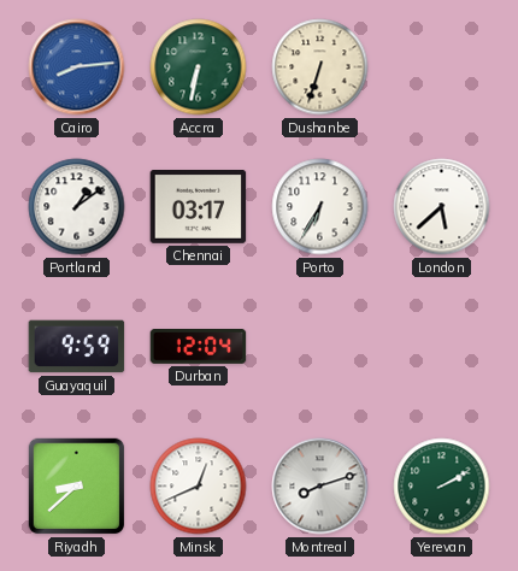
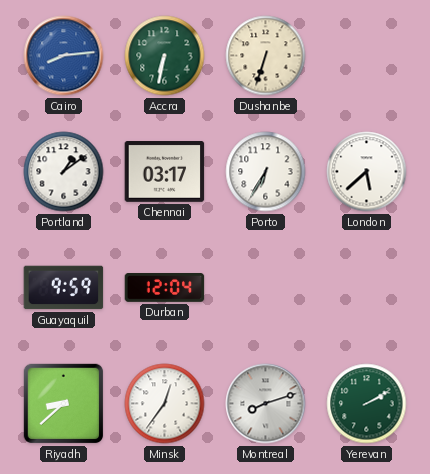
Minsk: 12:41 -> 12:36 (165, 404)
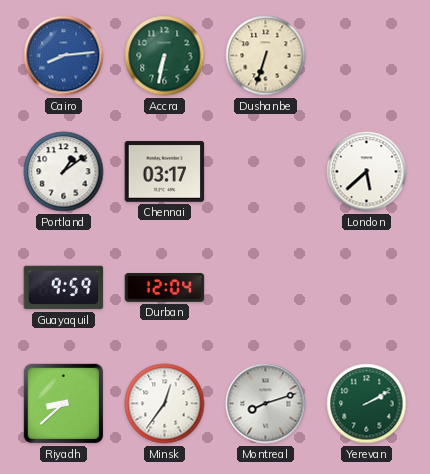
Porto: 6:35 -> none (266, 172)
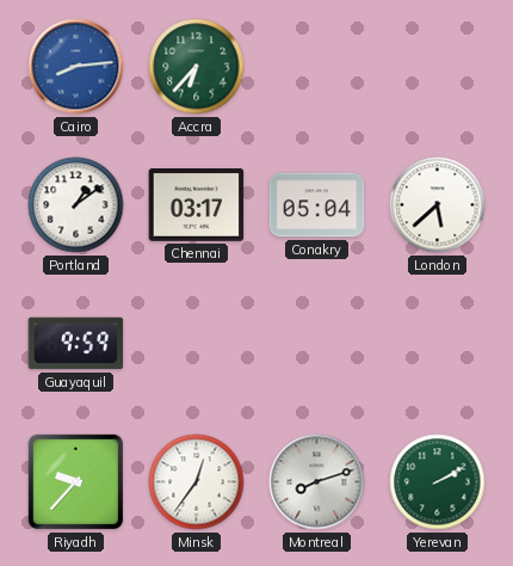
Accra: 6:32 -> 6:37 (197, 67)
Dushanbe: 6:33 -> none (266, 56)
Conakry: none -> 05:04 (317, 205)
Durban: 12:04 -> none (165, 288)
Riyadh: 8:38 -> 9:37 (76, 482)
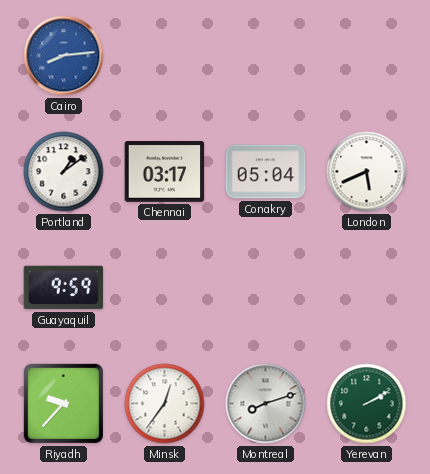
Accra: 6:37 -> none (197, 67)
London: 5:38 -> 5:41 (367, 172)
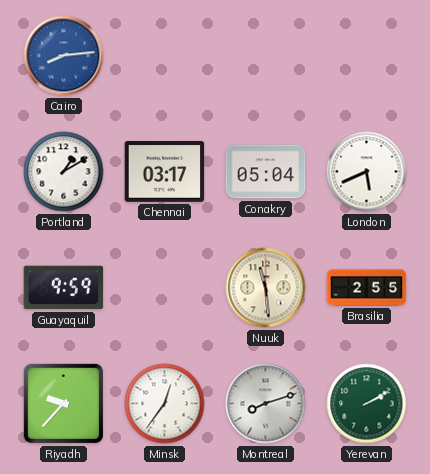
Portland: 1:09 -> 1:10 (64, 172)
Nuuk: none -> 11:29 (266, 288)
Brasilia: none -> 2:55 (367, 288)
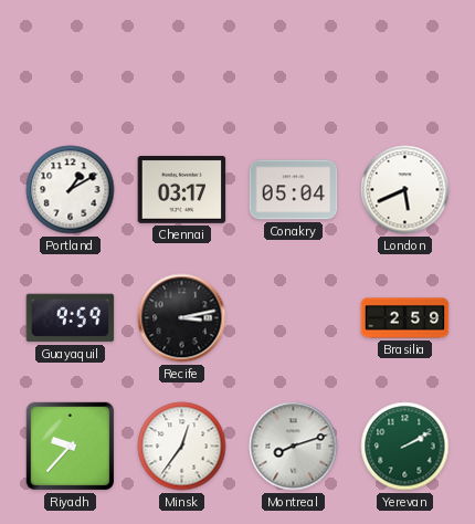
Cairo: 8:14 -> none (64, 56)
Recife: none -> 3:13 (182, 318)
Nuuk: 11:29 -> none (266, 288)
Brasilia: 2:55 -> 2:59 (405, 318)
